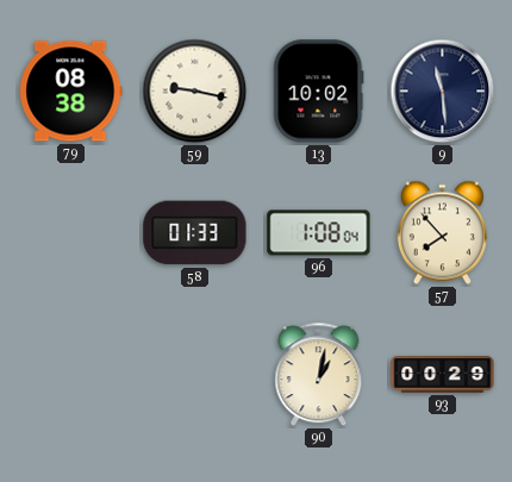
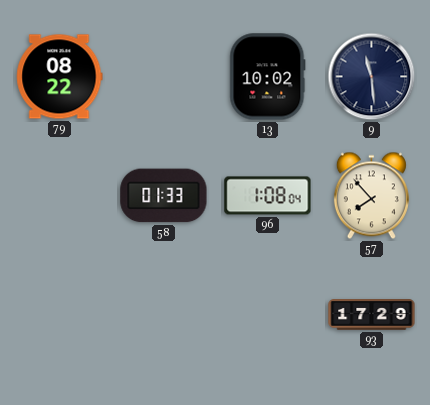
79: 08:38 -> 08:22 (60, 77)
59: 9:17 -> none (195, 92)
90: 1:02 -> none (319, 375)
93: 00:29 -> 17:29 (372, 315)
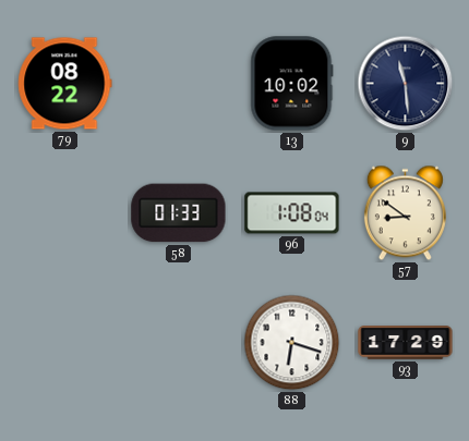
57: 7:53 -> 8:51 (405, 213)
88: none -> 6:18 (292, 343)
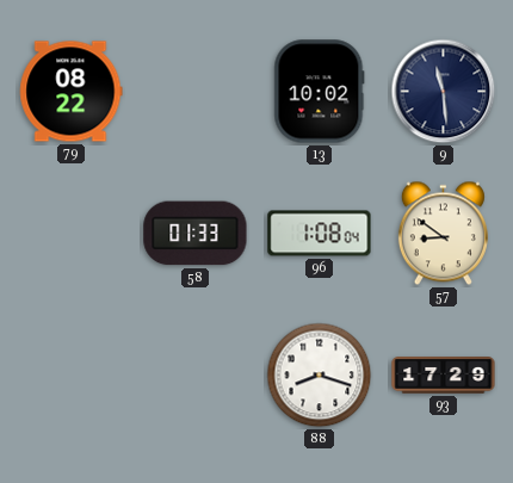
88: 6:18 -> 8:18 (320, 376)
